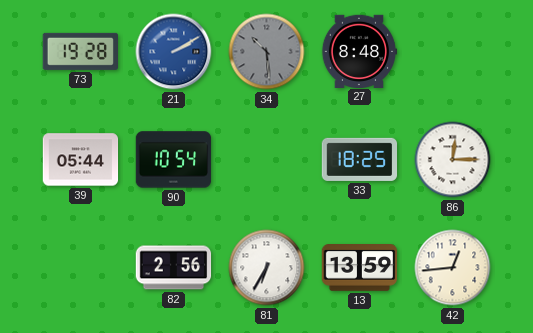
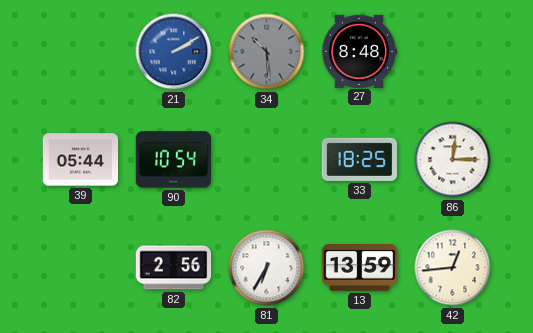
73: 19:28 -> none (80, 51)
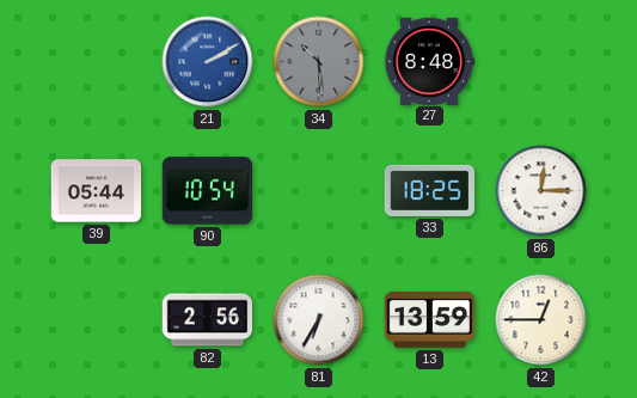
42: 12:44 -> 12:45 (541, 320)
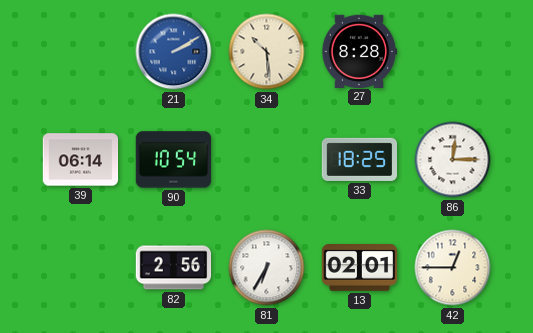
34 dial: grey -> cream (267, 52)
27: 8:48 -> 8:28 (359, 51)
39: 05:44 -> 06:14 (81, 160)
13: 13:59 -> 02:01 (360, 268)
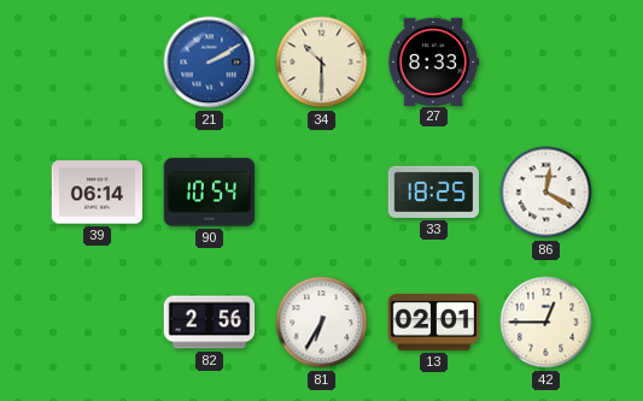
34: 10:29 -> 10:30 (322, 63)
27: 8:28 -> 8:33 (433, 61)
86: 12:15 -> 12:20 (546, 193)
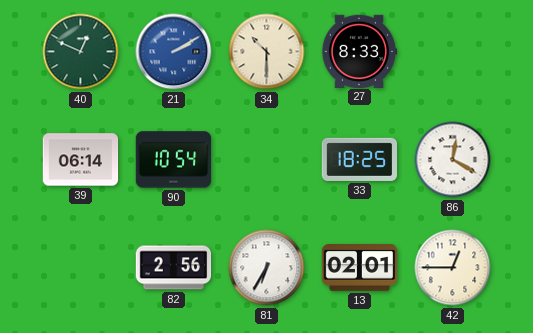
40: none -> 12:49 (81, 52)
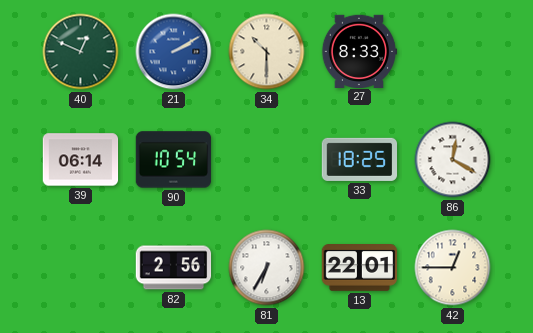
13: 02:01 -> 22:01 (360, 268)
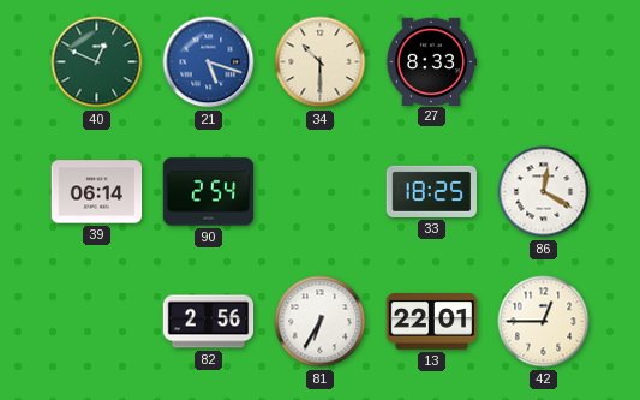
21: 2:10 -> 5:18 (209, 62)
90: 10:54 -> 2:54 (209, 192)
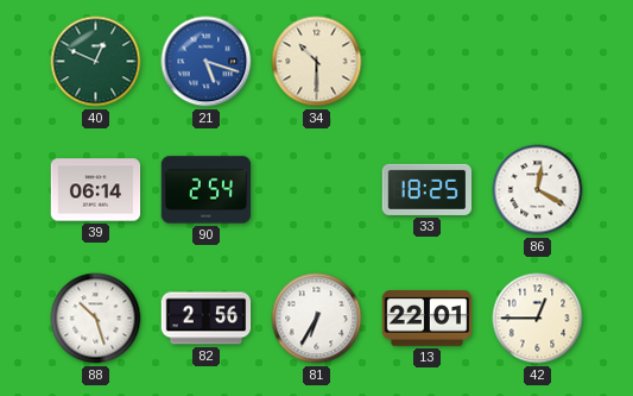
27: 8:33 -> none (431, 61)
88: none -> 10:27 (96, 319)
